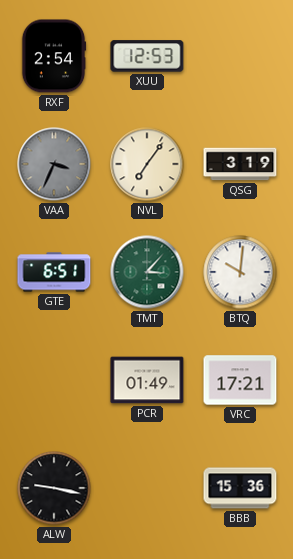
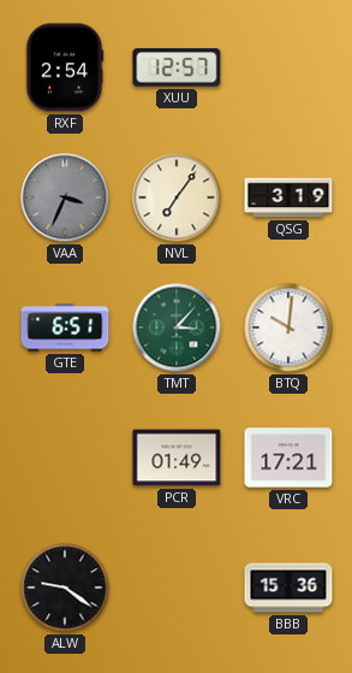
XUU: 12:53 -> 12:57 (177, 67)
ALW: 9:17 -> 9:21 (65, 588)
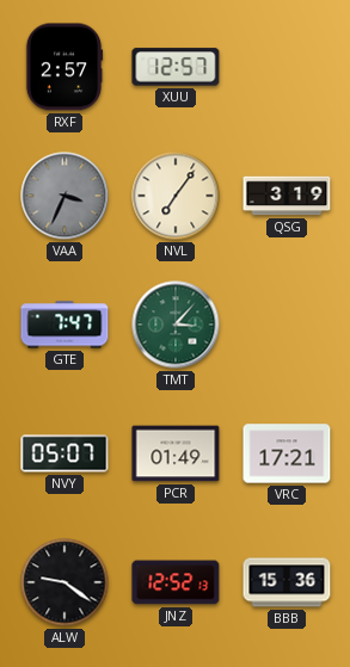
RXF: 2:54 -> 2:57 (65, 67)
GTE: 6:51 -> 7:47 (65, 325)
BTQ: 10:01 -> none (288, 327)
NVY: none -> 05:07 (65, 453)
JNZ: none -> 12:52 (176, 582)
